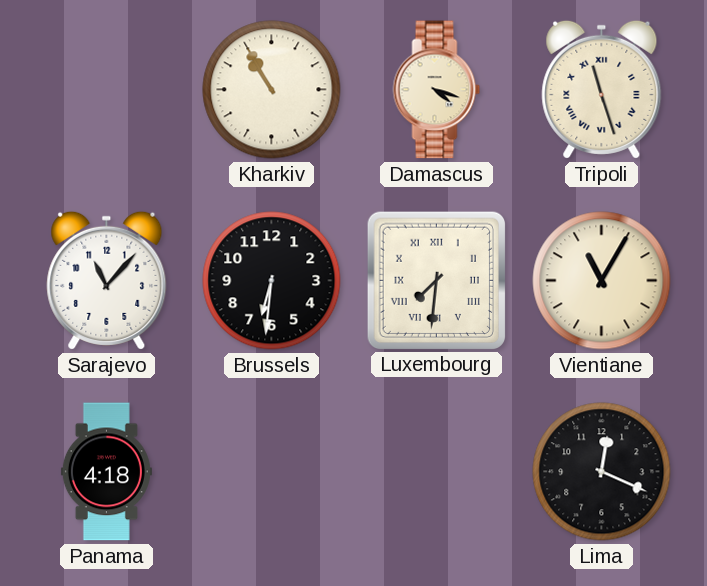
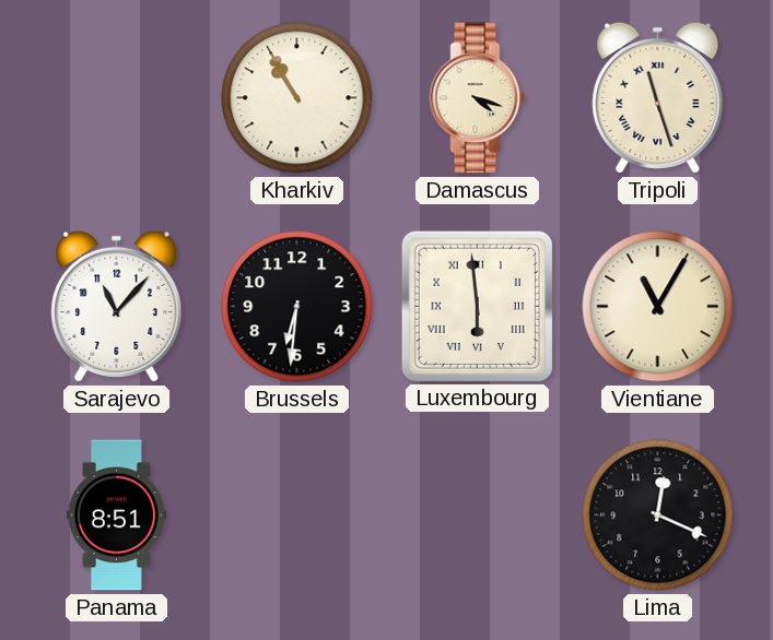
Luxembourg: 7:31 -> 5:59 (477, 306)
Panama: 4:18 -> 8:51 (116, 515)
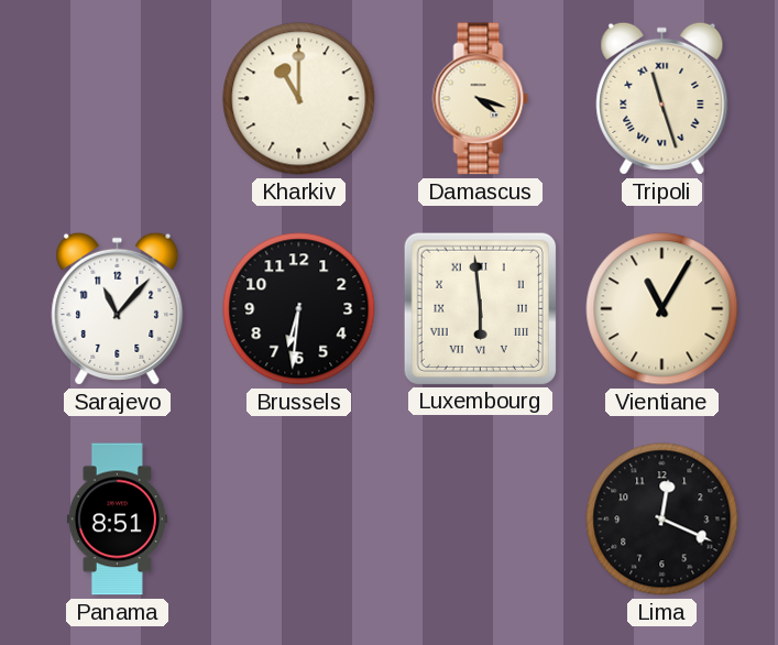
Kharkiv: 10:55 -> 11:00 (299, 99)
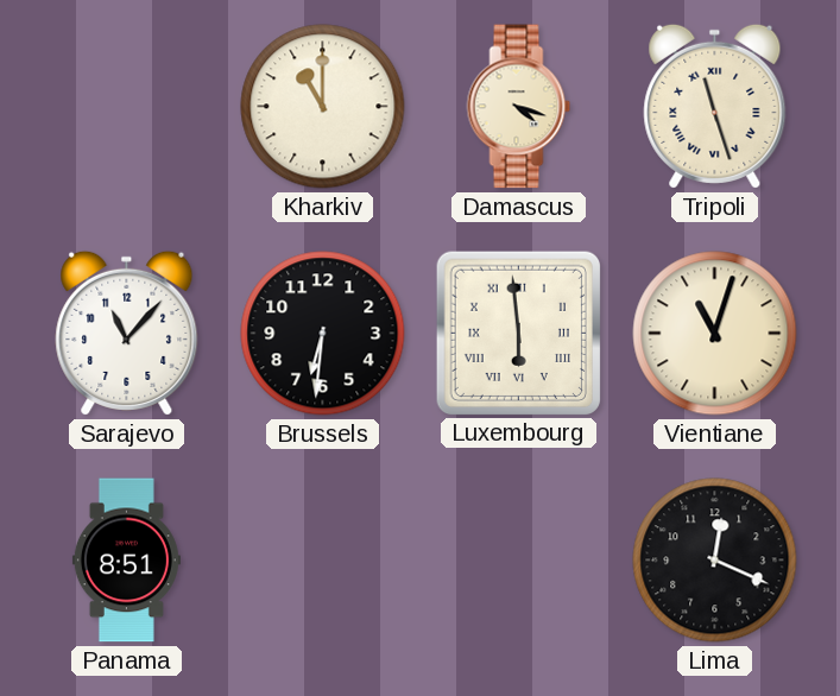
Vientiane: 11:05 -> 11:03 (715, 334)
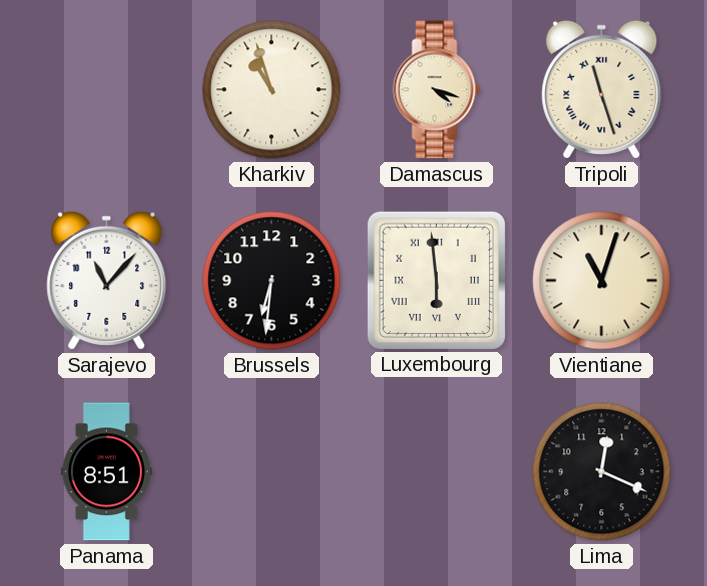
Kharkiv: 11:00 -> 10:57 (272, 90)
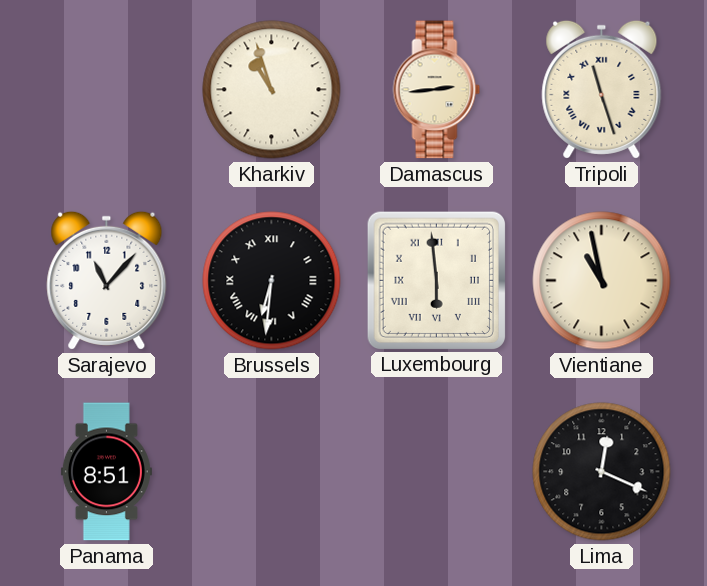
Damascus: 4:18 -> 2:44 (437, 90)
Brussels numerals: Arabic -> Roman (272, 281)
Vientiane: 11:03 -> 10:58 (602, 281)
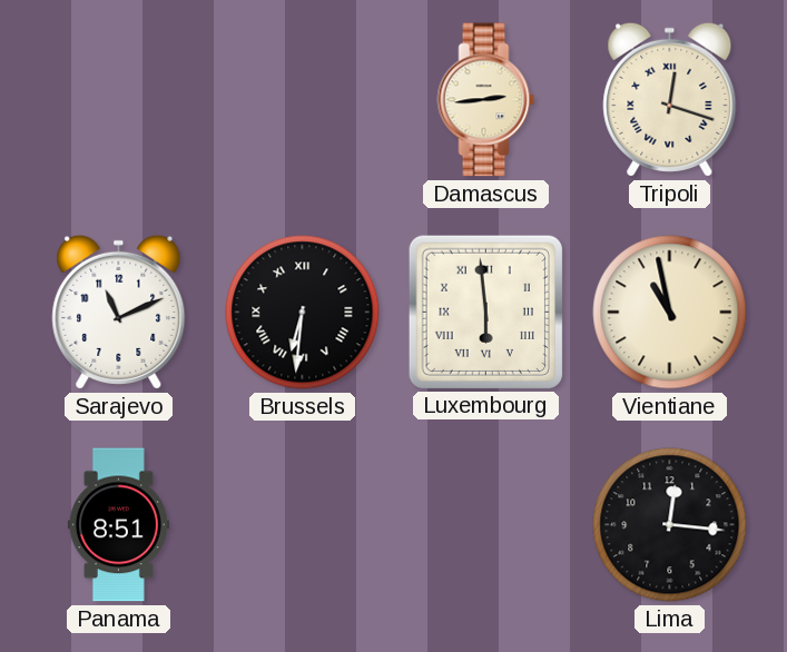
Kharkiv: 10:57 -> none (272, 90)
Tripoli: 11:27 -> 12:18 (670, 99)
Sarajevo: 11:07 -> 11:11 (119, 312)
Lima: 12:19 -> 12:16 (670, 525)
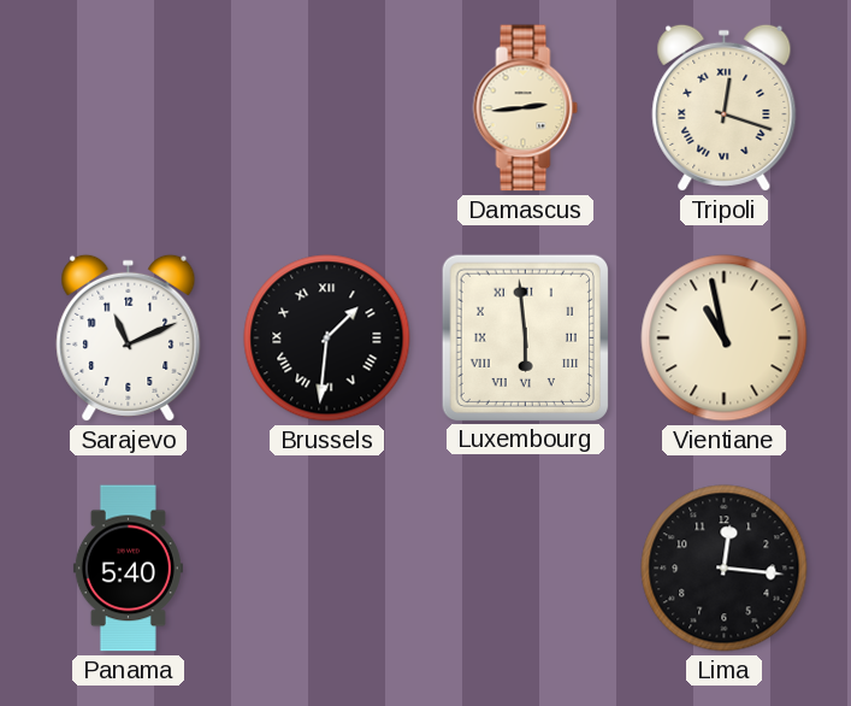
Brussels: 6:31 -> 1:31 (327, 339)
Panama: 8:51 -> 5:40 (128, 569)
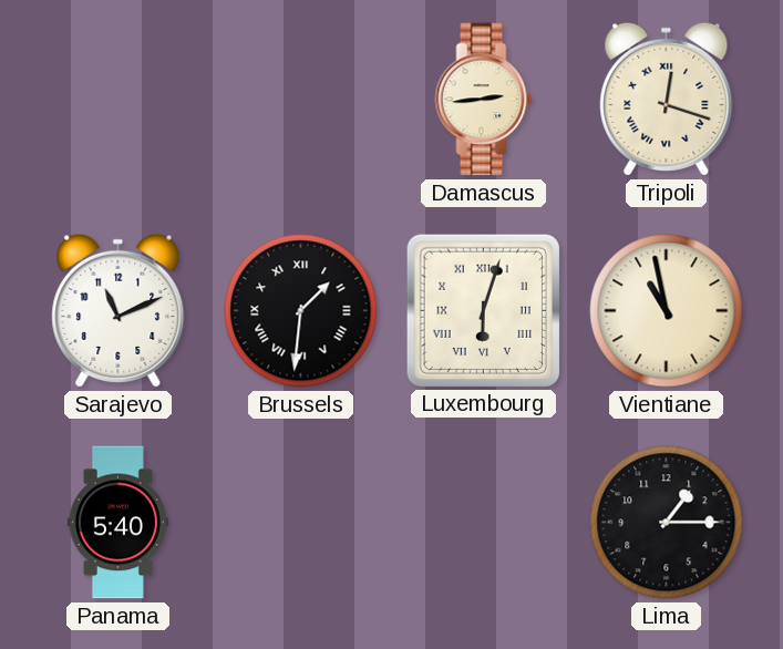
Luxembourg: 5:59 -> 6:03 (483, 310)
Lima: 12:16 -> 1:15 (667, 523)
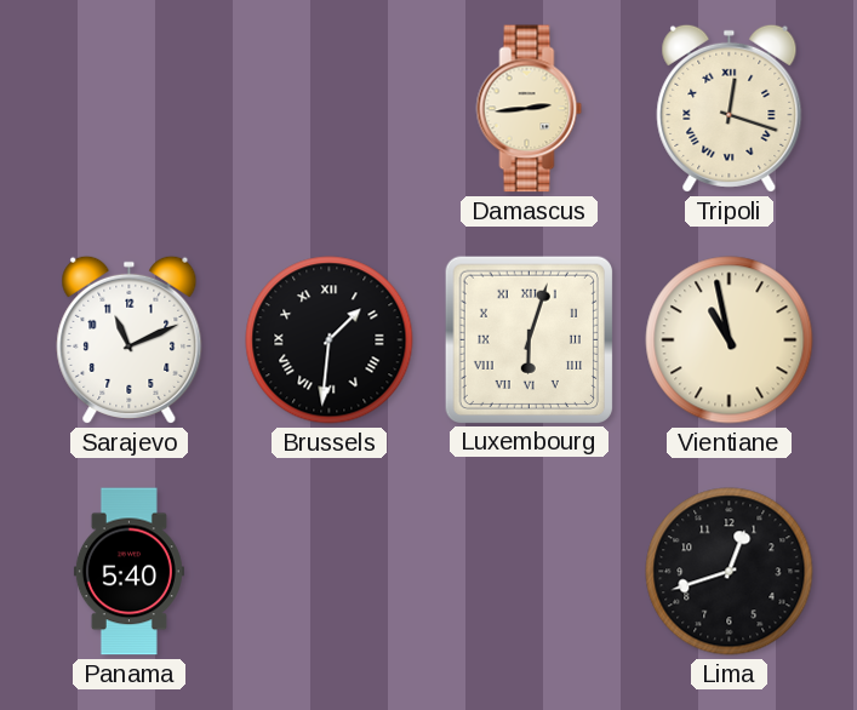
Lima: 1:15 -> 12:42 (730, 572)
